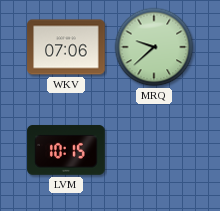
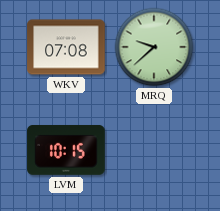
WKV: 07:06 -> 07:08 (66, 47)
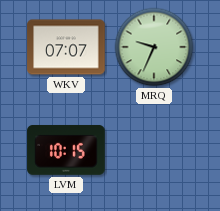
WKV: 07:08 -> 07:07 (66, 47)
MRQ: 9:38 -> 9:34 (154, 47)
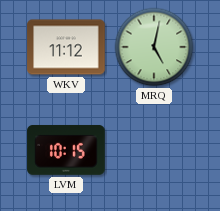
WKV: 07:07 -> 11:12 (66, 47)
MRQ: 9:34 -> 5:02 (154, 47)
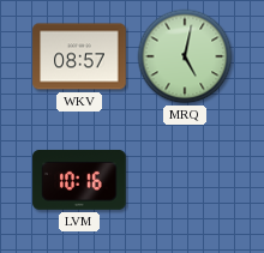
WKV: 11:12 -> 08:57 (79, 56)
LVM: 10:15 -> 10:16 (79, 180)
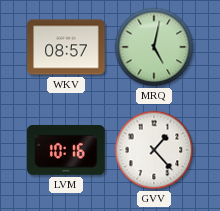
GVV: none -> 1:23 (154, 150)
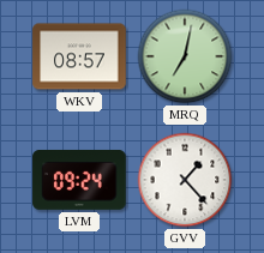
MRQ: 5:02 -> 7:02 (185, 56)
LVM: 10:16 -> 09:24 (79, 180)
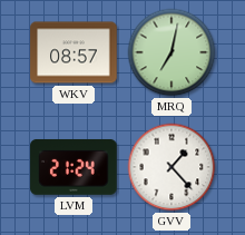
LVM: 09:24 -> 21:24 (73, 167)
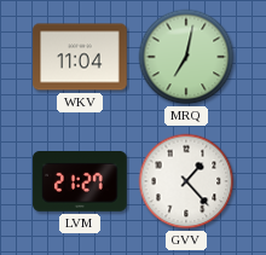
WKV: 08:57 -> 11:04 (80, 57)
LVM: 21:24 -> 21:27 (80, 181)
